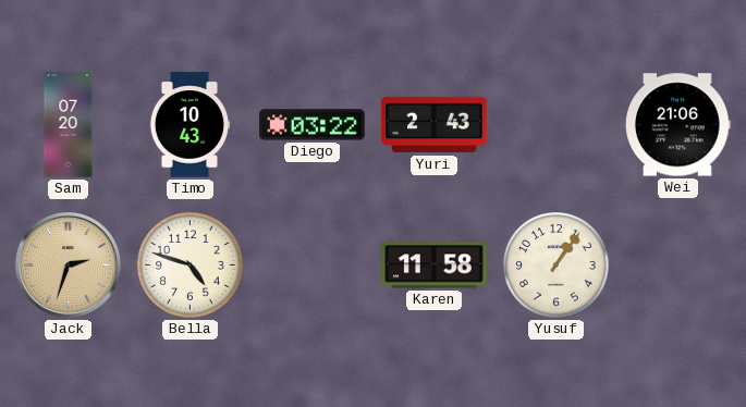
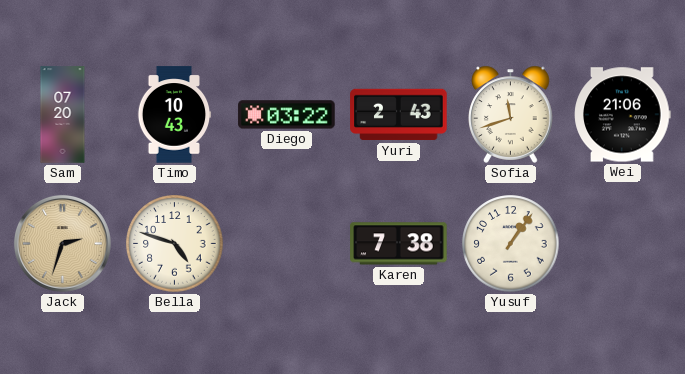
Sofia: none -> 11:42 (511, 114)
Karen: 11:58 -> 7:38 (399, 244)
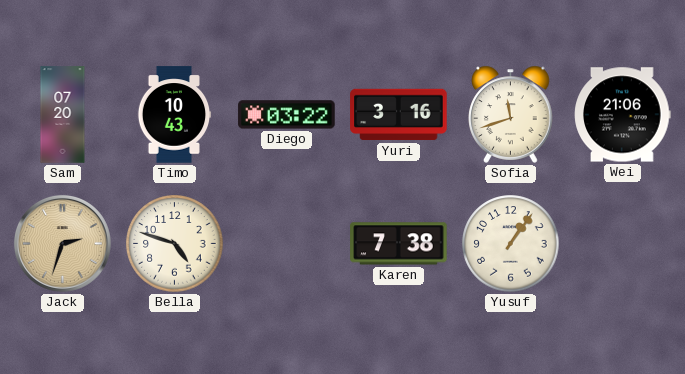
Yuri: 2:43 -> 3:16 (399, 115)
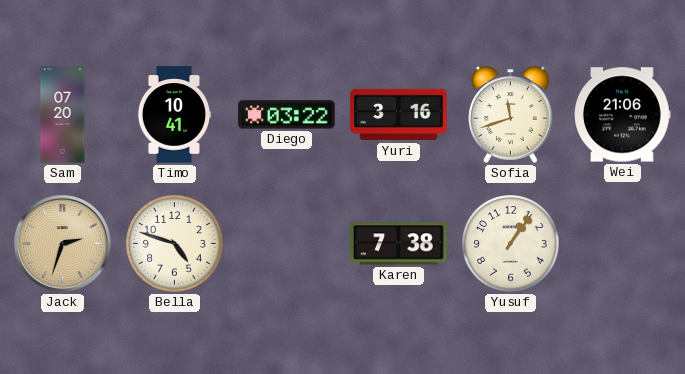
Timo: 10:43 -> 10:41 (174, 115)
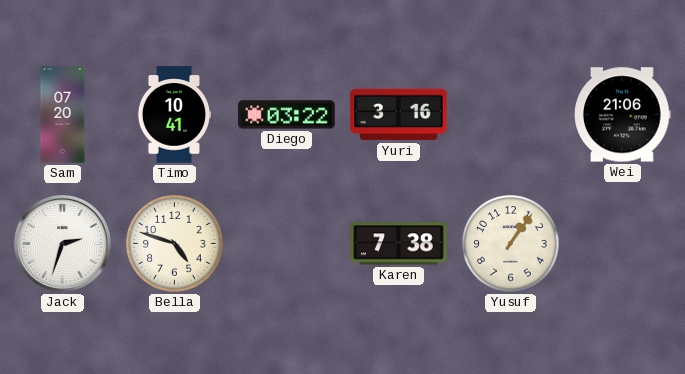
Sofia: 11:42 -> none (511, 114)
Jack dial: champagne -> white (62, 243)
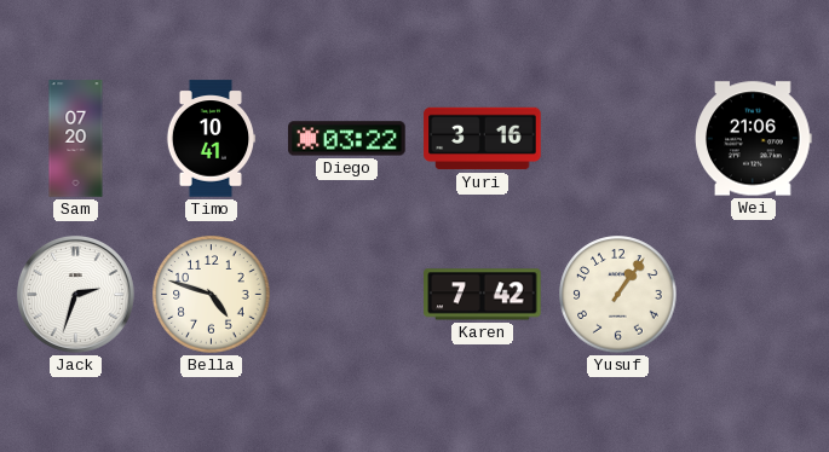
Karen: 7:38 -> 7:42 (483, 295)
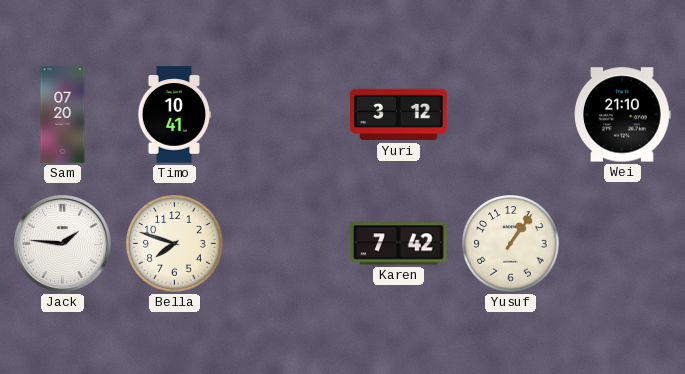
Diego: 03:22 -> none (347, 139)
Yuri: 3:16 -> 3:12 (399, 115)
Wei: 21:06 -> 21:10 (623, 115)
Jack: 2:33 -> 1:46 (62, 243)
Bella: 4:48 -> 7:48 (175, 244)
